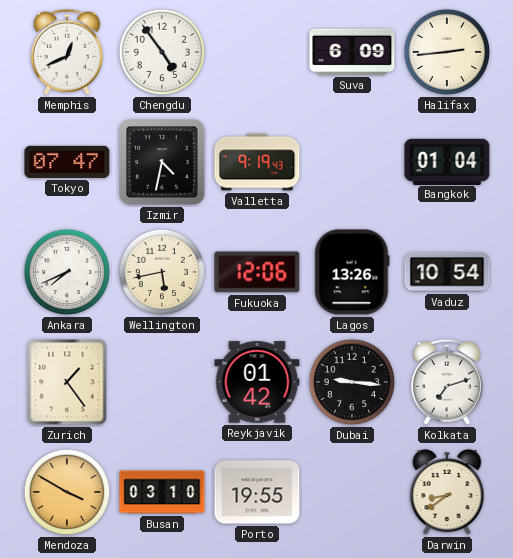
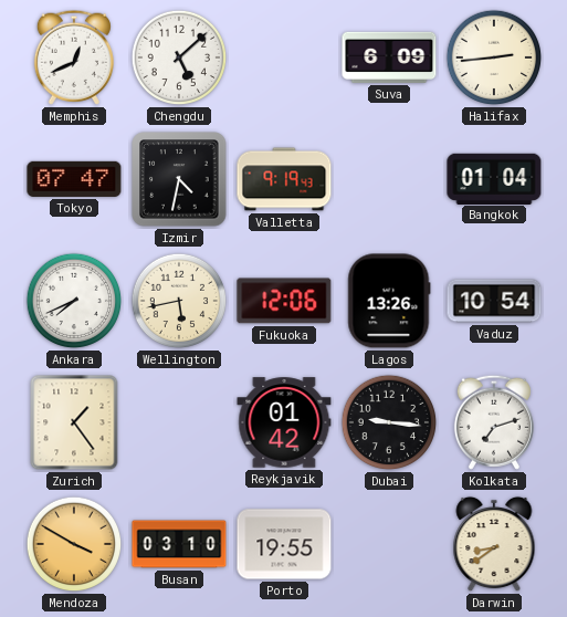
Chengdu: 4:54 -> 5:08 (179, 57)
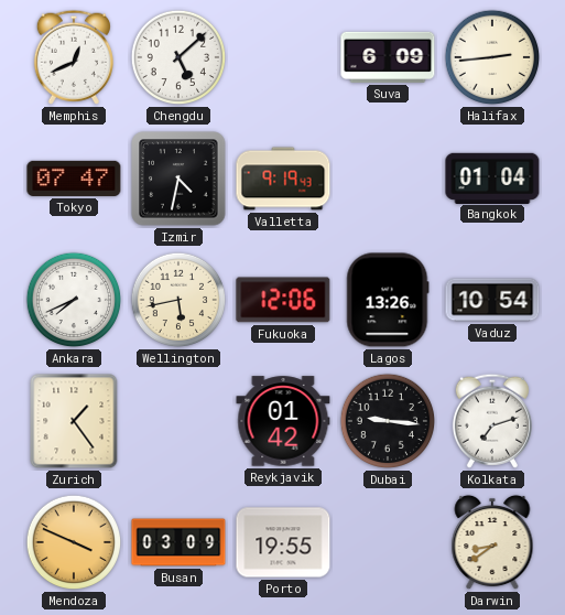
Mendoza: 3:50 -> 3:49 (74, 542)
Busan: 03:10 -> 03:09 (178, 542)
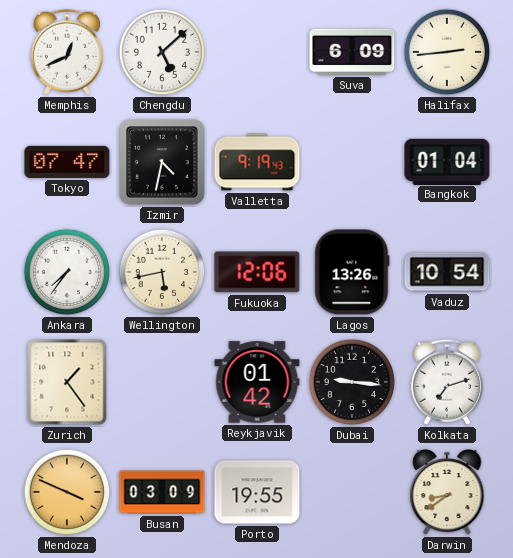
Ankara: 7:41 -> 7:36 (67, 272)
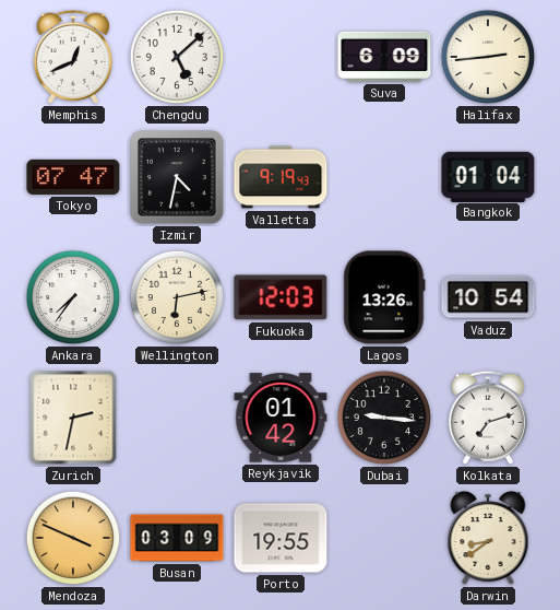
Wellington: 5:43 -> 6:13 (177, 297)
Fukuoka: 12:06 -> 12:03 (281, 297)
Zurich: 1:24 -> 2:32 (73, 418)
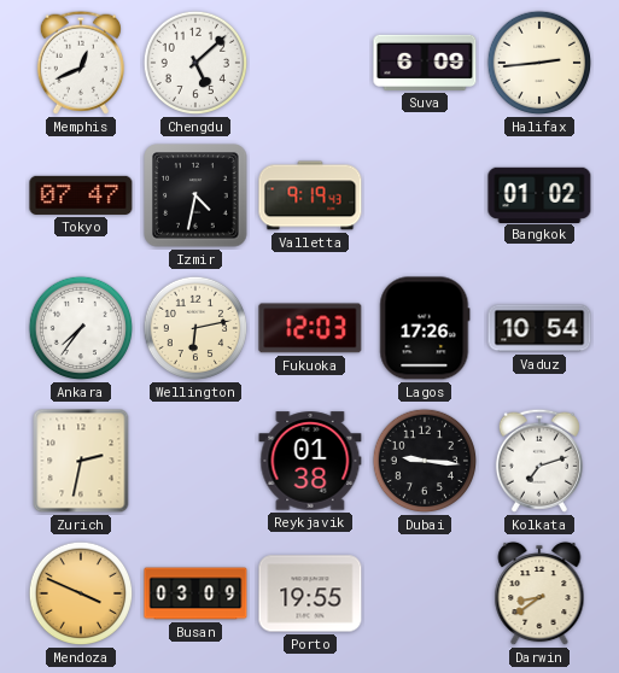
Bangkok: 01:04 -> 01:02 (539, 194)
Lagos: 13:26 -> 17:26 (425, 328)
Reykjavik: 01:42 -> 01:38 (310, 461)
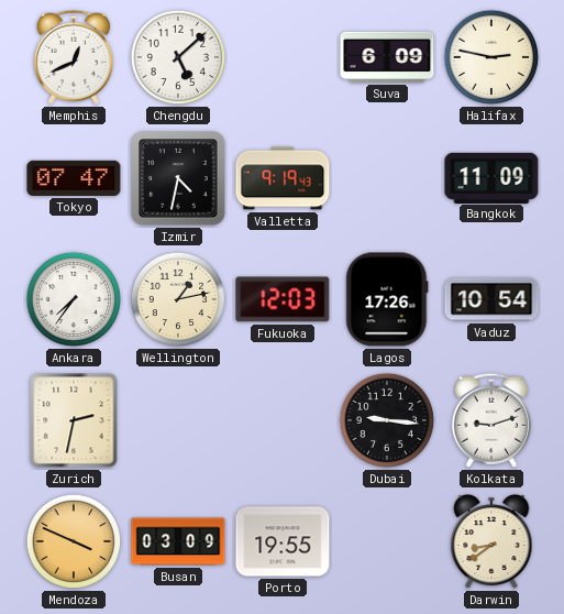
Halifax: 2:44 -> 2:47 (491, 57)
Bangkok: 01:02 -> 11:09 (491, 177)
Wellington: 6:13 -> 1:13 (178, 299)
Reykjavik: 01:38 -> none (310, 461)
Kolkata: 7:12 -> 9:12 (491, 420)
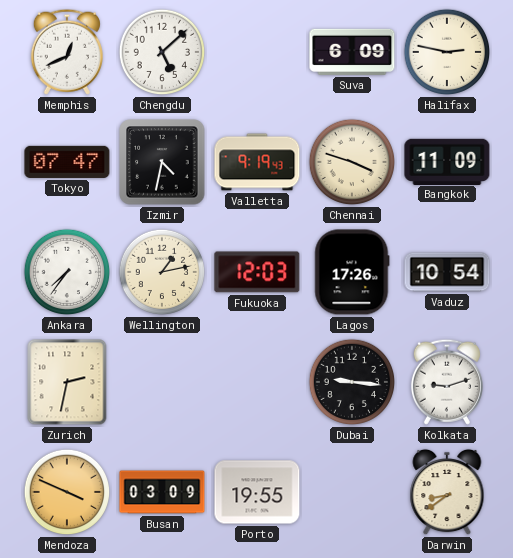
Chennai: none -> 3:48 (352, 162)
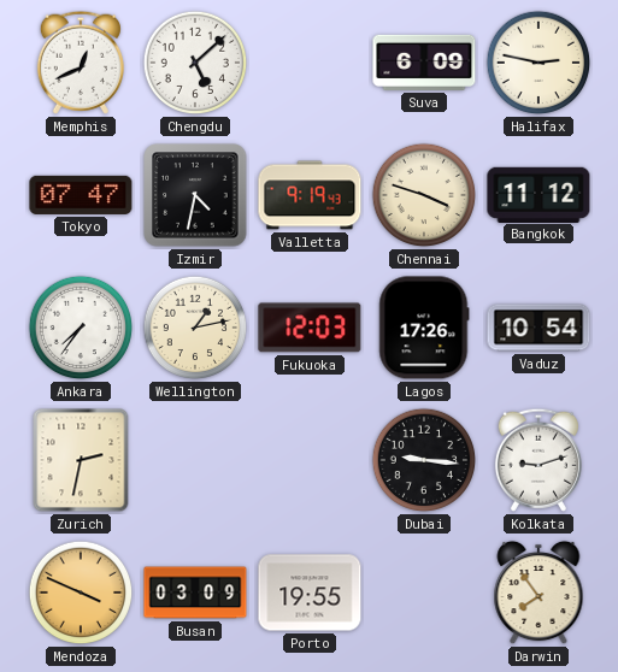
Bangkok: 11:09 -> 11:12 (538, 194)
Darwin: 8:39 -> 7:54 (538, 593)
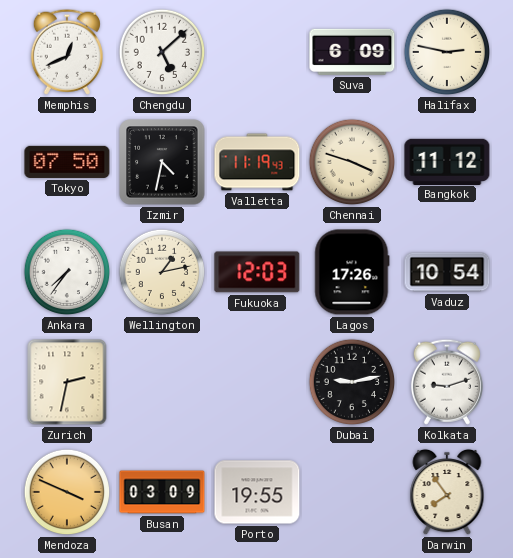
Tokyo: 07:47 -> 07:50 (67, 162)
Valletta: 9:19 -> 11:19 (257, 162)
Dubai: 9:16 -> 9:13 (352, 382)
